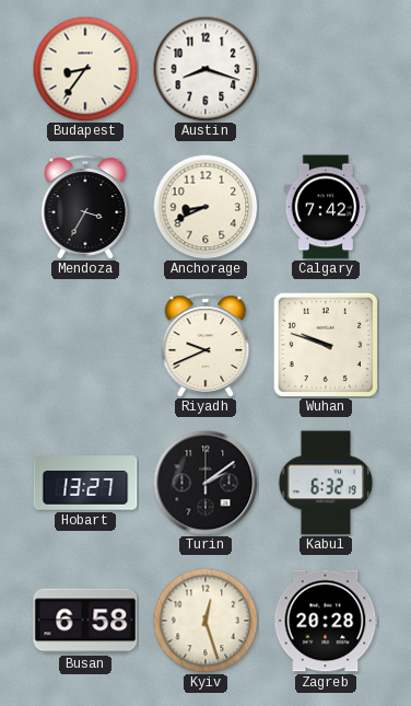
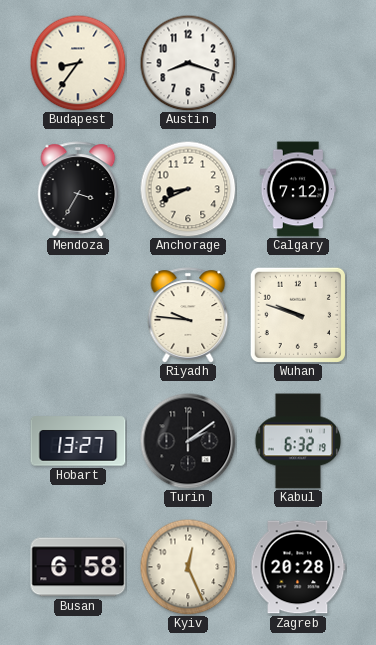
Calgary: 7:42 -> 7:12 (298, 189)
Riyadh: 9:41 -> 9:46 (188, 315)
Kyiv: 12:27 -> 12:26 (188, 567)
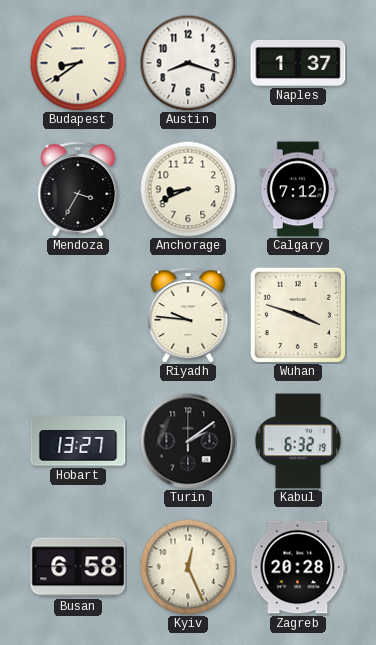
Budapest: 8:36 -> 8:39 (78, 63)
Naples: none -> 1:37 (298, 63)
Wuhan: 9:48 -> 3:48 (298, 315)
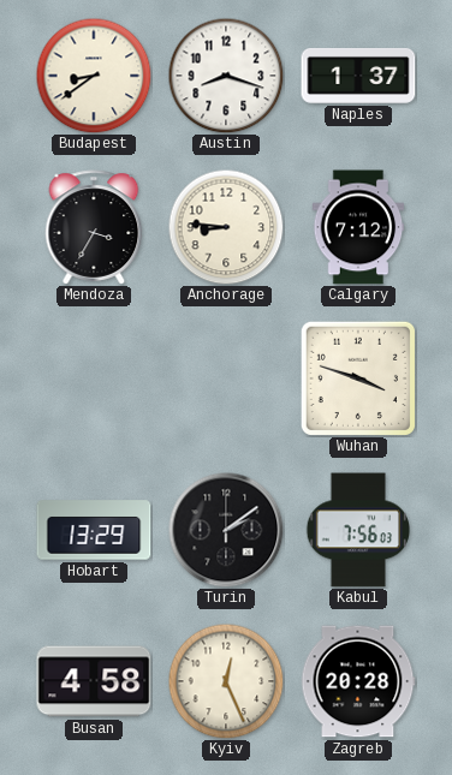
Anchorage: 8:41 -> 8:46 (226, 227)
Riyadh: 9:46 -> none (188, 315)
Hobart: 13:27 -> 13:29 (94, 530)
Kabul: 6:32 -> 7:56 (358, 530)
Busan: 6:58 -> 4:58 (94, 681)
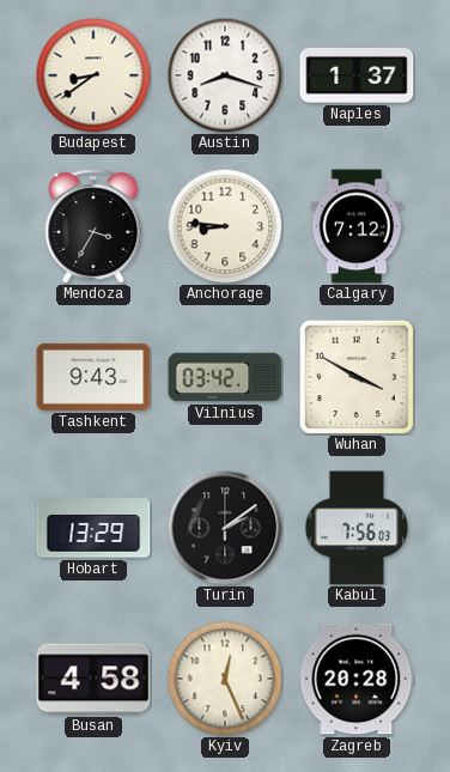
Tashkent: none -> 9:43 (93, 377)
Vilnius: none -> 03:42 (225, 377)
Wuhan: 3:48 -> 3:50 (357, 377)
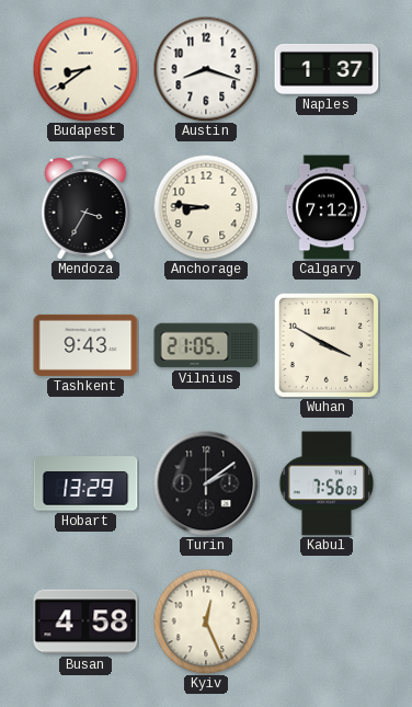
Vilnius: 03:42 -> 21:05 (206, 345)
Zagreb: 20:28 -> none (357, 679)
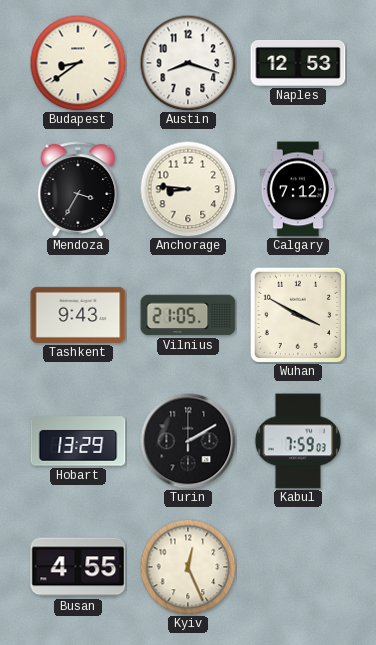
Naples: 1:37 -> 12:53 (298, 63)
Turin: 2:09 -> 2:10 (188, 441)
Kabul: 7:56 -> 7:59 (298, 441)
Busan: 4:58 -> 4:55 (78, 567)
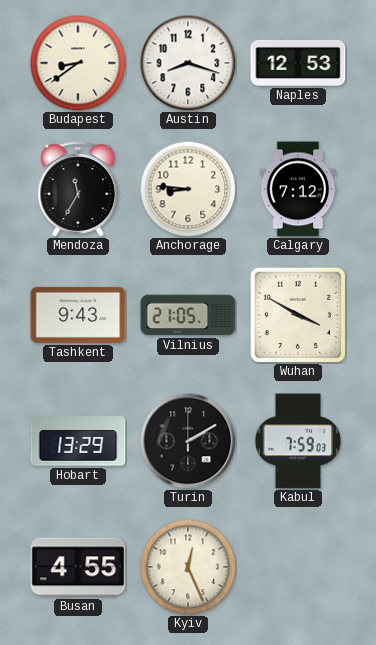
Mendoza: 3:35 -> 11:35 (78, 189)
